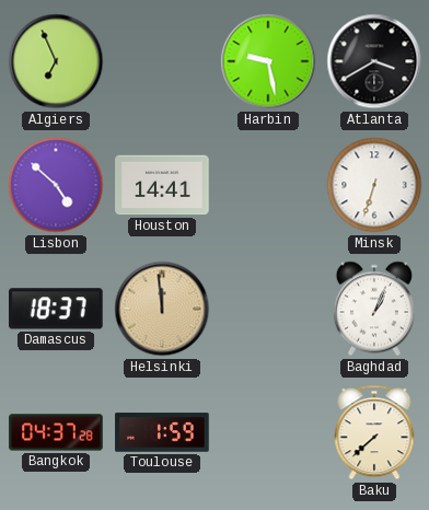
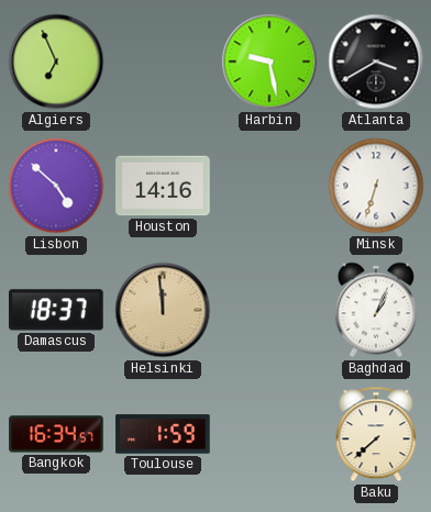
Houston: 14:41 -> 14:16 (163, 186)
Bangkok: 04:37 -> 16:34 (56, 434)
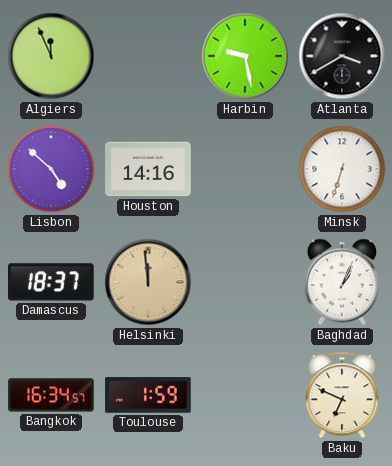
Algiers: 6:56 -> 11:56 (51, 56)
Baku: 7:38 -> 6:49 (342, 395)
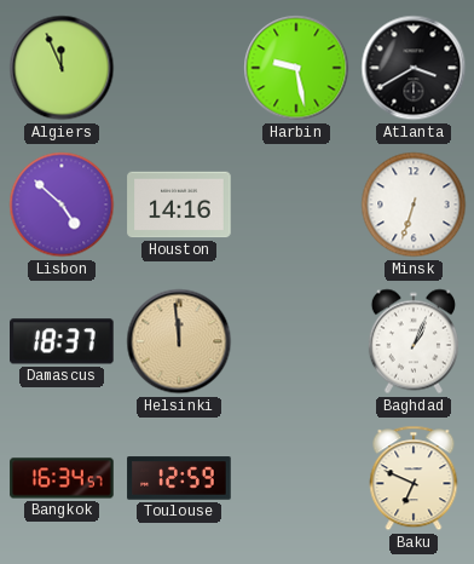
Toulouse: 1:59 -> 12:59 (179, 478)
